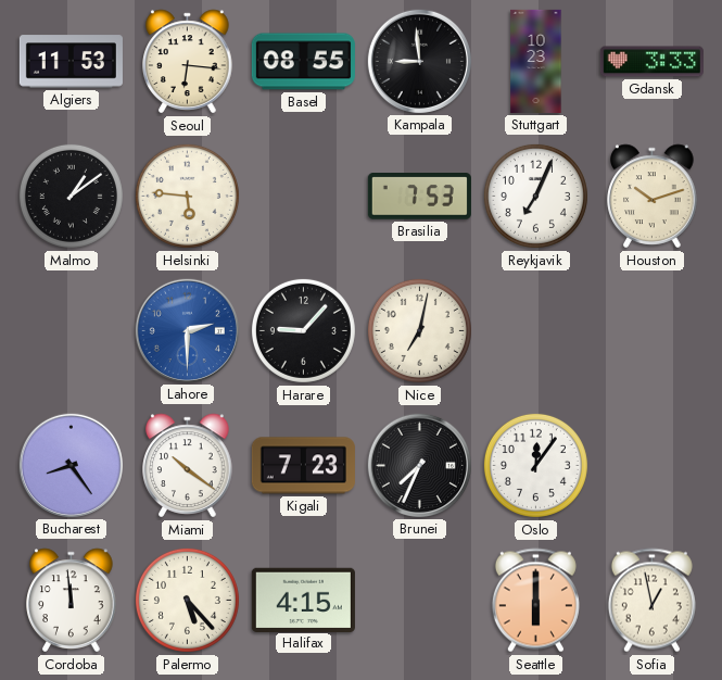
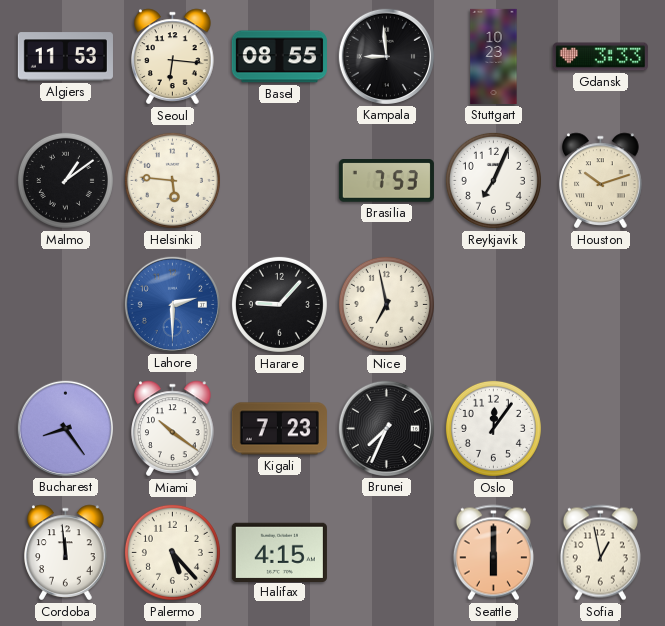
Nice: 7:02 -> 6:58 (386, 304)
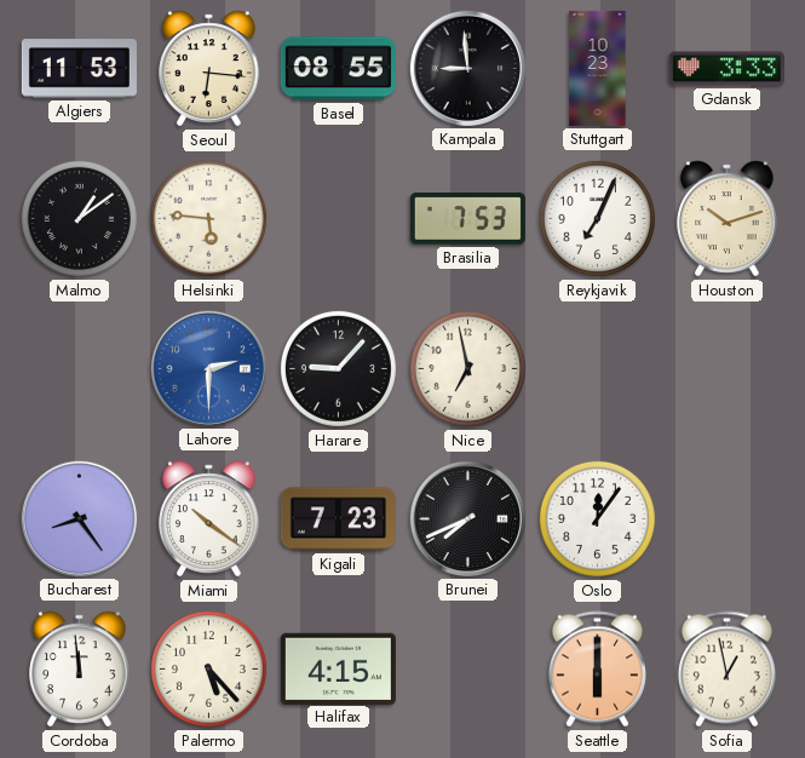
Brunei: 7:34 -> 7:41 (467, 518)
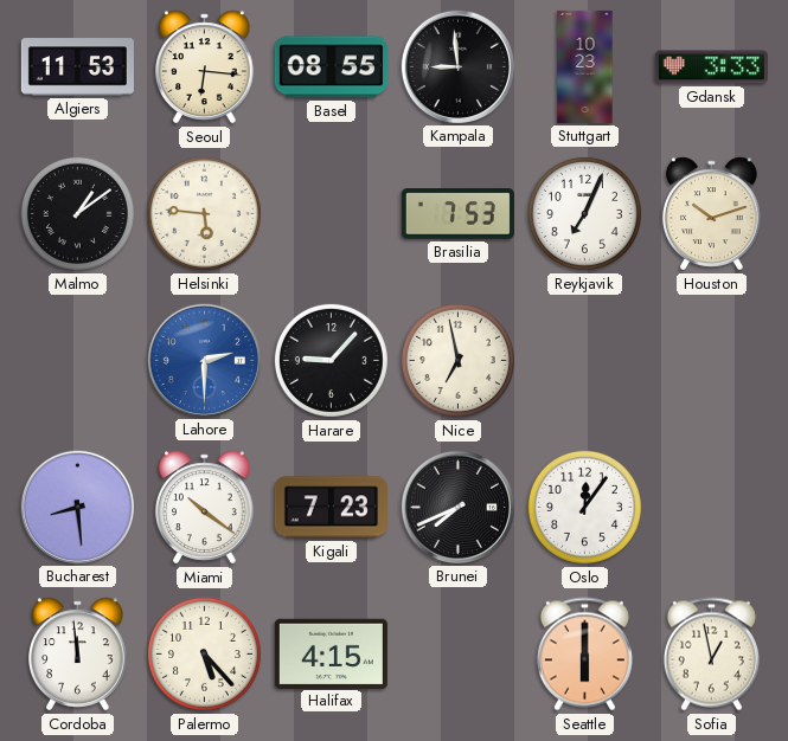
Bucharest: 8:24 -> 8:29 (77, 507)
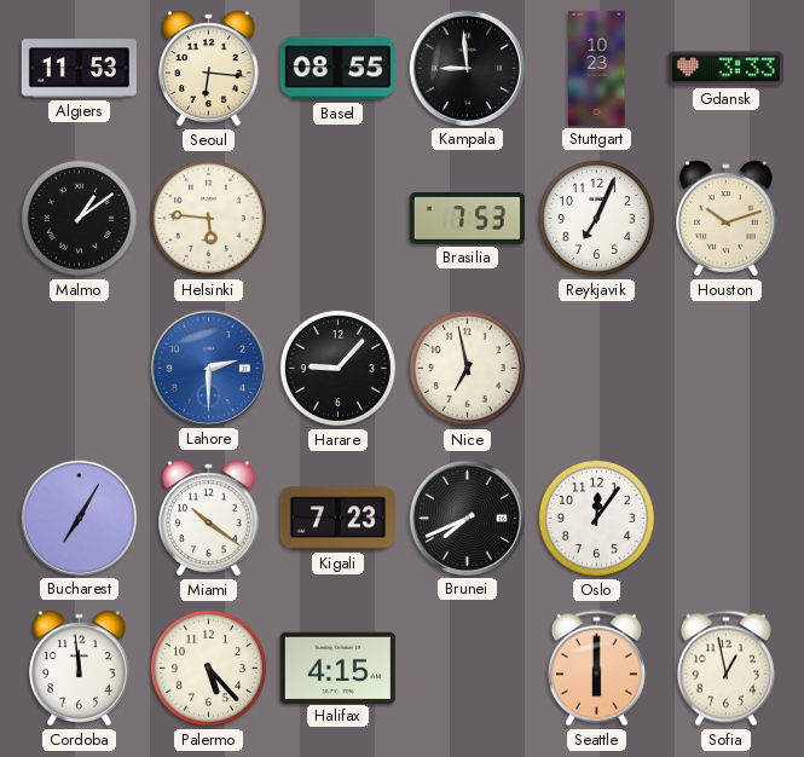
Bucharest: 8:29 -> 7:05 (79, 518)
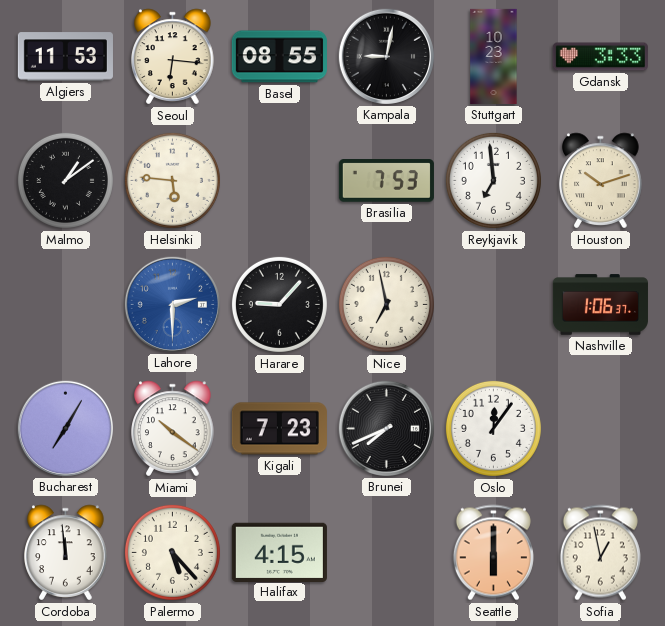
Kampala: 8:59 -> 9:02 (386, 56)
Reykjavik: 7:04 -> 6:59 (493, 180)
Nashville: none -> 1:06 (600, 305)
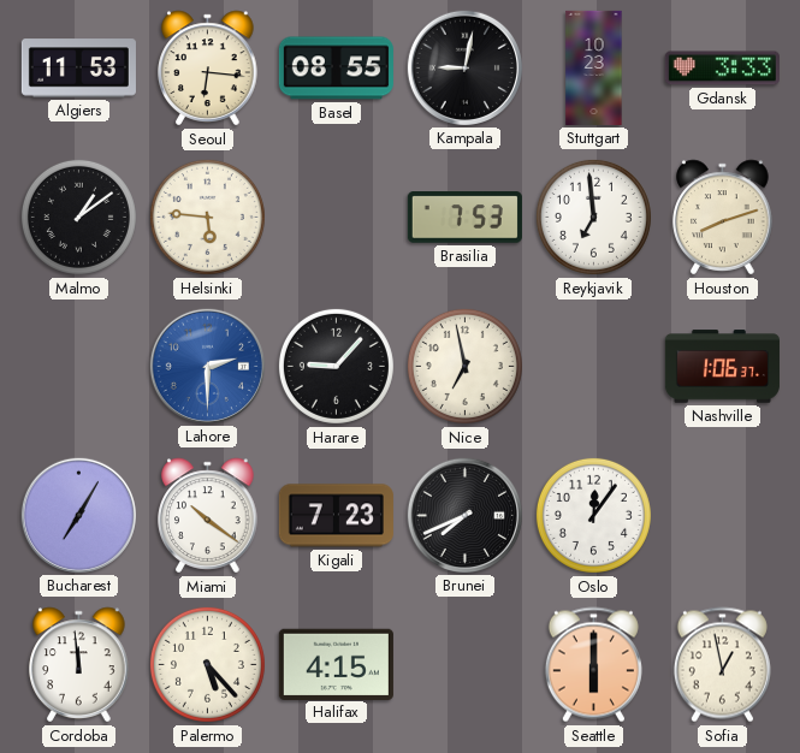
Houston: 10:12 -> 8:12 (723, 218)
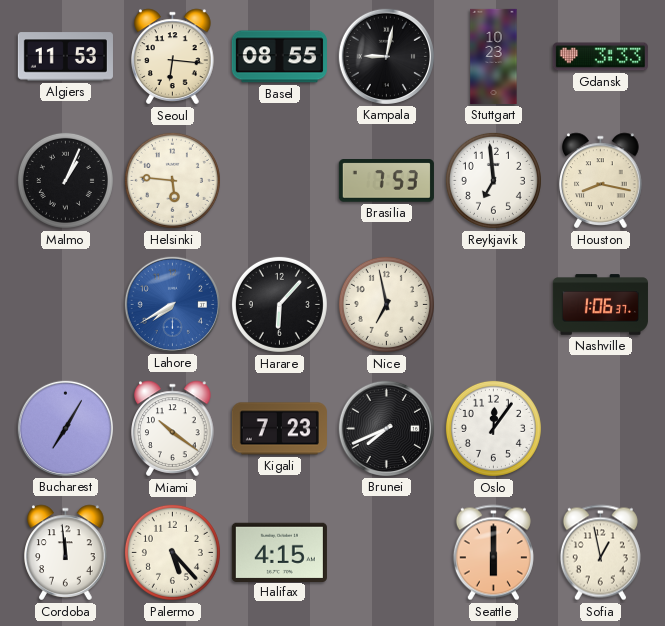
Malmo: 1:09 -> 1:04 (65, 180)
Houston: 8:12 -> 8:17 (601, 181)
Lahore: 2:30 -> 7:40 (172, 304)
Harare: 9:07 -> 6:07 (279, 304)
